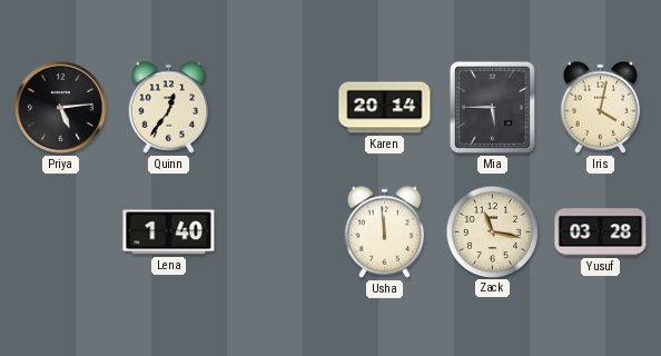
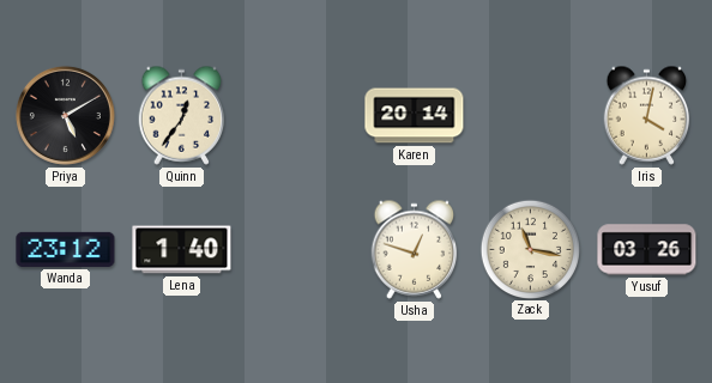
Priya: 5:14 -> 5:10 (65, 115)
Mia: 5:45 -> none (492, 107)
Wanda: none -> 23:12 (66, 249)
Usha: 11:59 -> 12:48 (415, 249)
Yusuf: 03:28 -> 03:26 (647, 250)
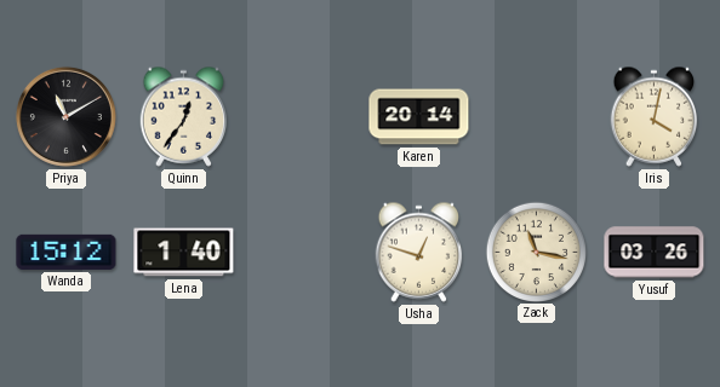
Priya: 5:10 -> 11:10 (65, 116)
Wanda: 23:12 -> 15:12 (67, 252)
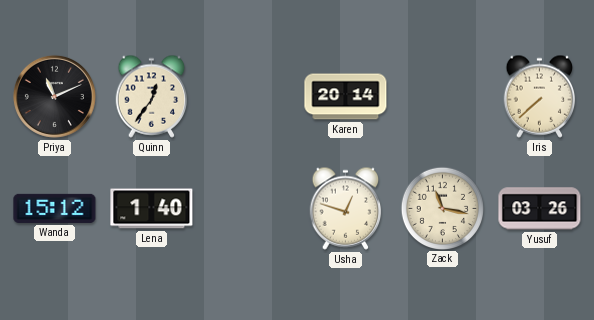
Priya: 11:10 -> 11:11 (54, 96)
Iris: 4:02 -> 7:38 (540, 96)
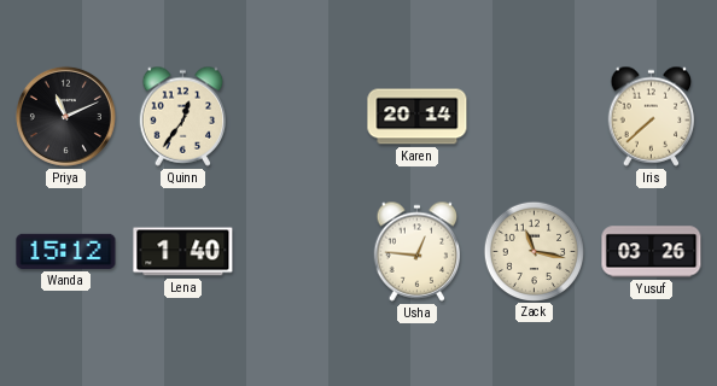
Usha: 12:48 -> 12:46 (418, 251)
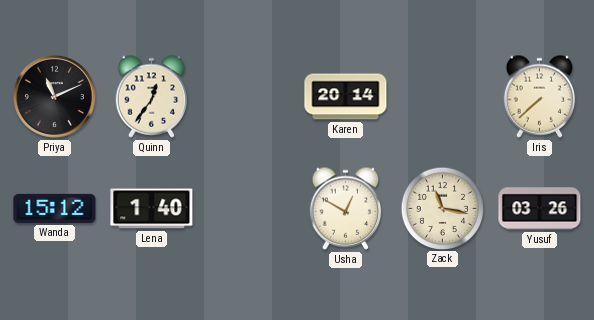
Usha: 12:46 -> 12:50 (346, 208)
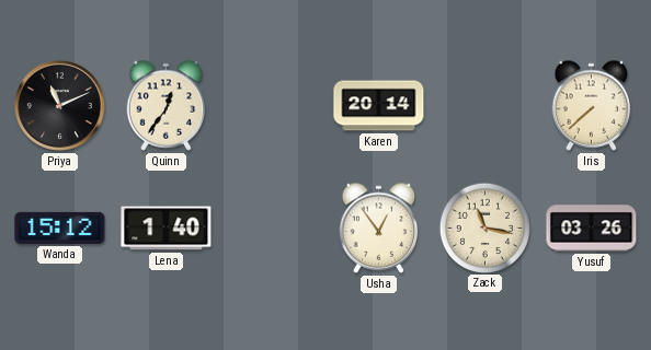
Usha: 12:50 -> 12:54 (379, 227)
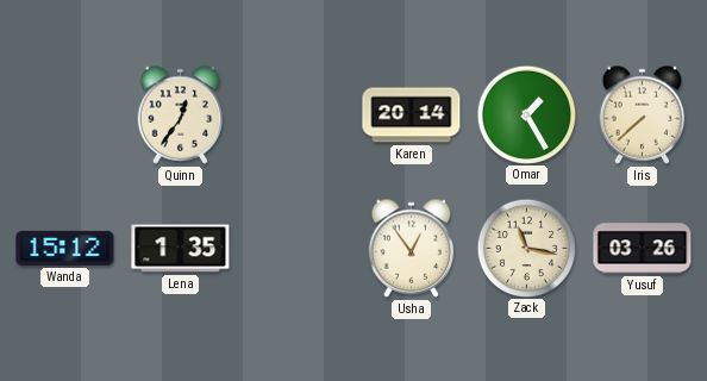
Priya: 11:11 -> none (59, 105)
Omar: none -> 1:25 (526, 114)
Lena: 1:40 -> 1:35 (181, 249)
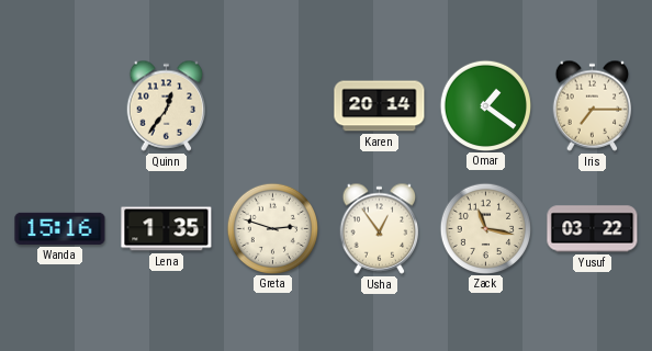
Omar: 1:25 -> 1:21 (485, 105)
Iris: 7:38 -> 7:15 (593, 105)
Wanda: 15:12 -> 15:16 (60, 228)
Greta: none -> 2:48 (272, 228)
Yusuf: 03:26 -> 03:22 (593, 229)
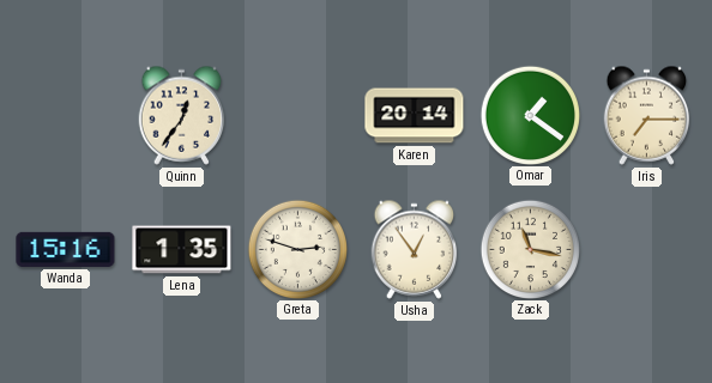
Yusuf: 03:22 -> none (593, 229)
